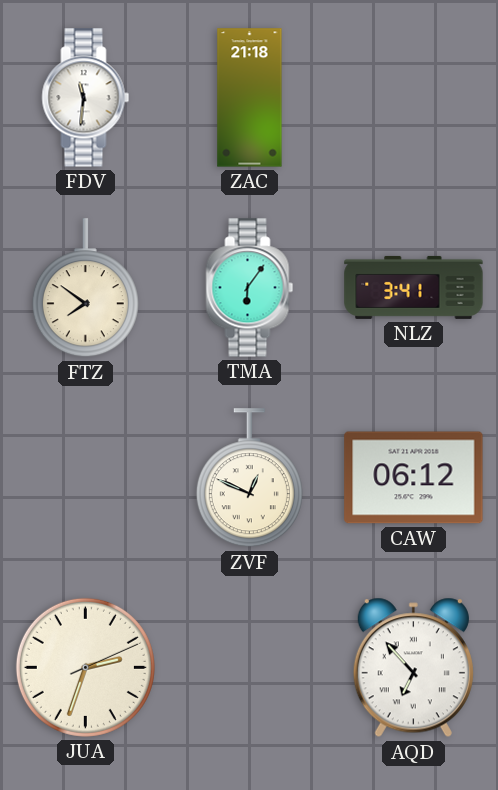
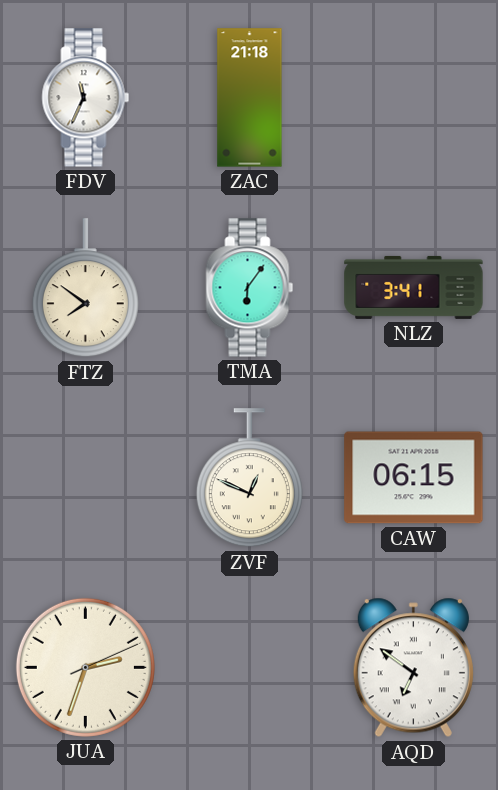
FDV: 11:31 -> 11:34 (86, 98)
CAW: 06:12 -> 06:15 (414, 478)
AQD: 6:53 -> 6:51 (413, 668)
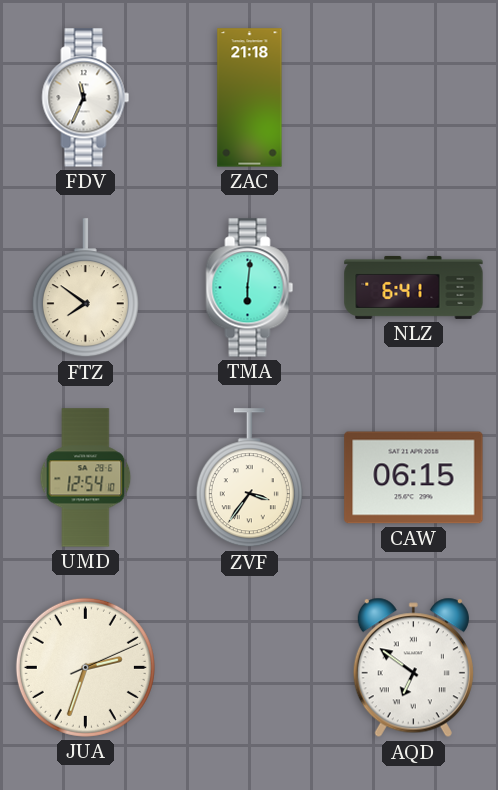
TMA: 6:06 -> 6:01 (250, 288)
NLZ: 3:41 -> 6:41 (414, 287)
UMD: none -> 12:54 (86, 478)
ZVF: 12:49 -> 3:36 (249, 478)
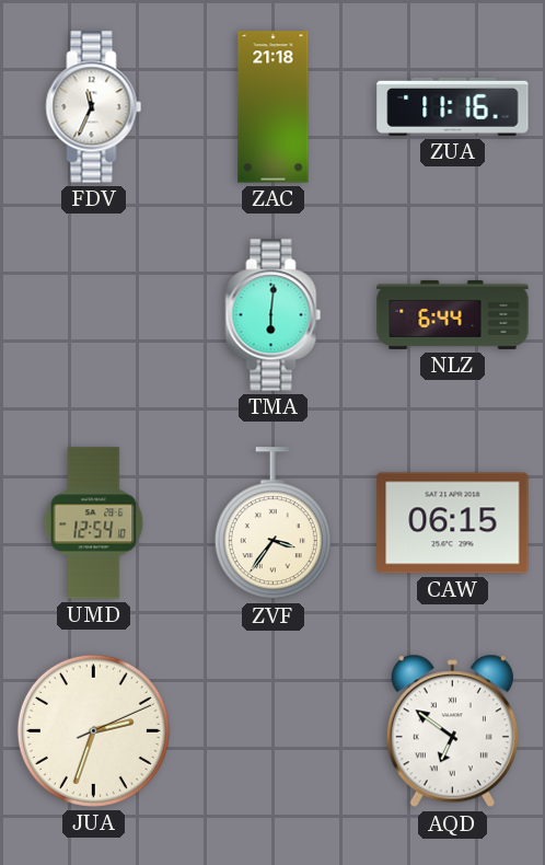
ZUA: none -> 11:16 (453, 106)
FTZ: 7:51 -> none (85, 288)
NLZ: 6:41 -> 6:44 (453, 314)
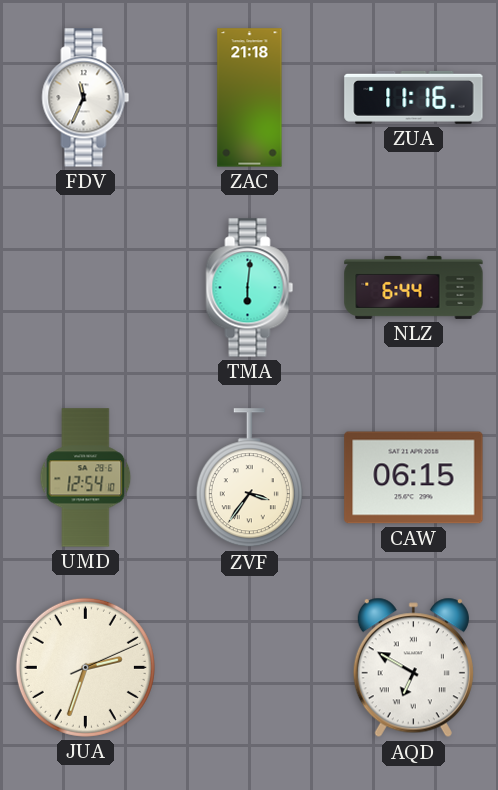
AQD: 6:51 -> 6:50 (413, 668)
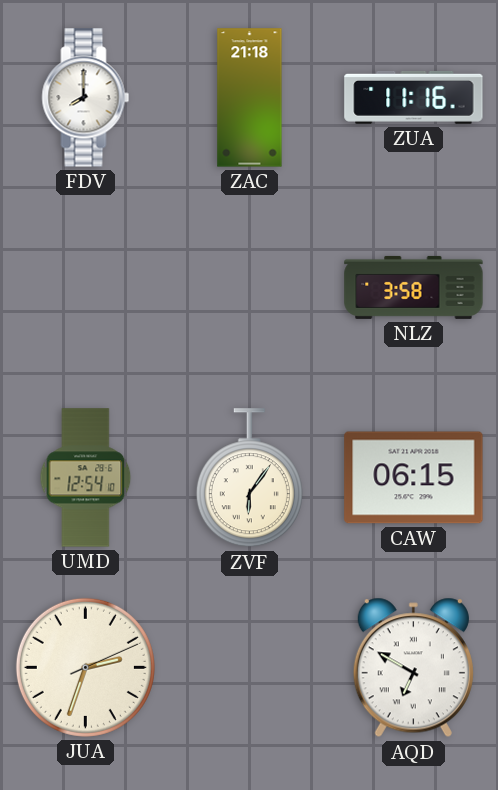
FDV: 11:34 -> 8:00 (86, 98)
TMA: 6:01 -> none (250, 288)
NLZ: 6:44 -> 3:58 (414, 287)
ZVF: 3:36 -> 6:06 (249, 478)
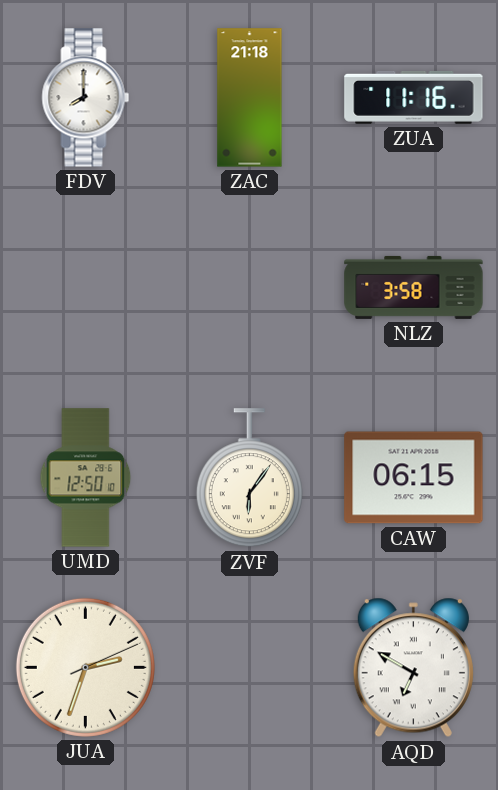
UMD: 12:54 -> 12:50 (86, 478)
